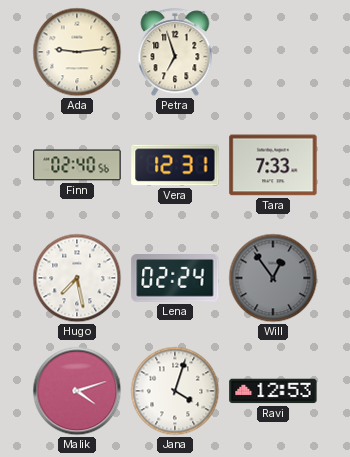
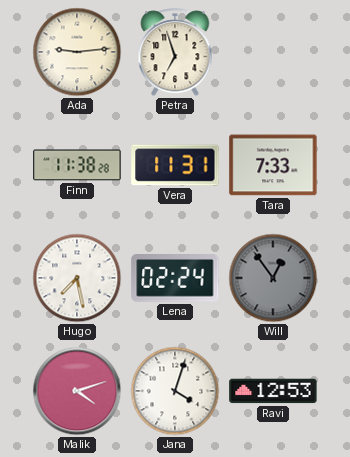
Finn: 02:40 -> 11:38 (77, 165)
Vera: 12:31 -> 11:31 (175, 165)
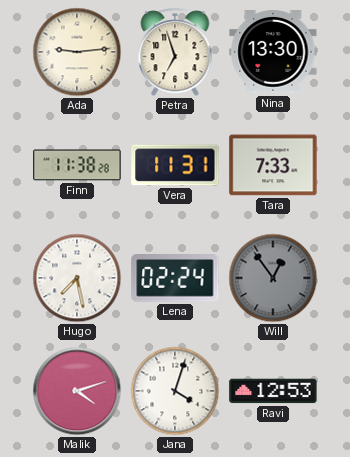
Nina: none -> 13:30 (273, 53)
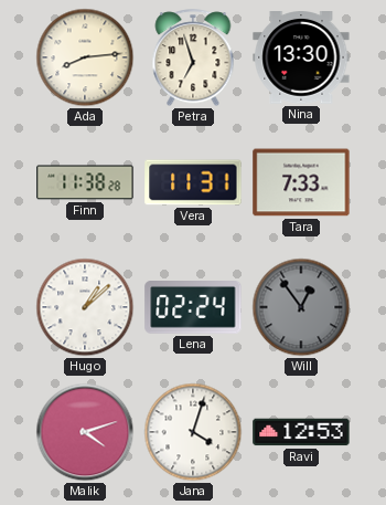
Ada: 9:14 -> 8:14 (85, 57)
Hugo: 7:28 -> 1:08 (85, 307)
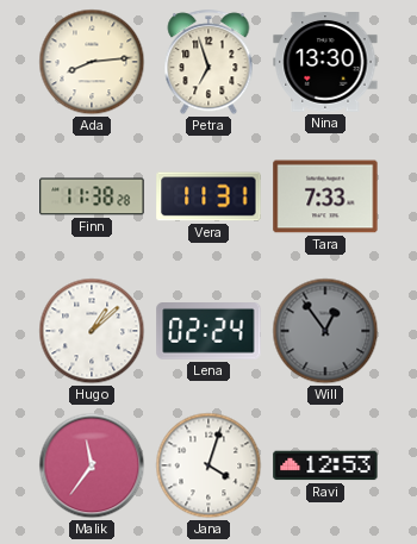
Malik: 4:12 -> 11:36 (92, 465)
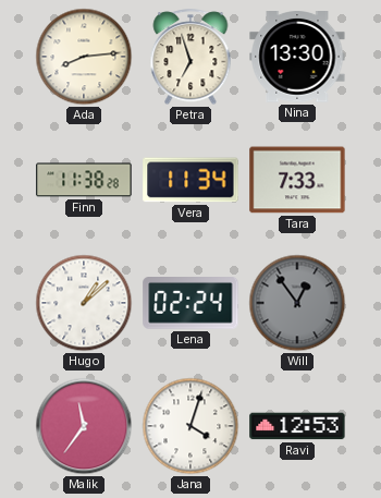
Vera: 11:31 -> 11:34 (190, 180)
